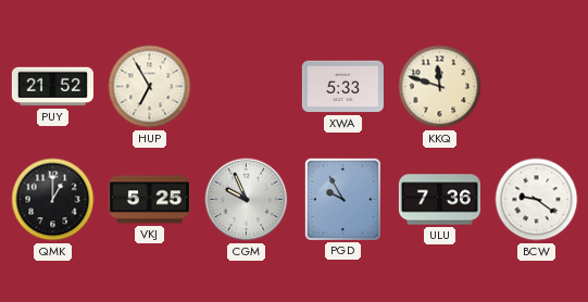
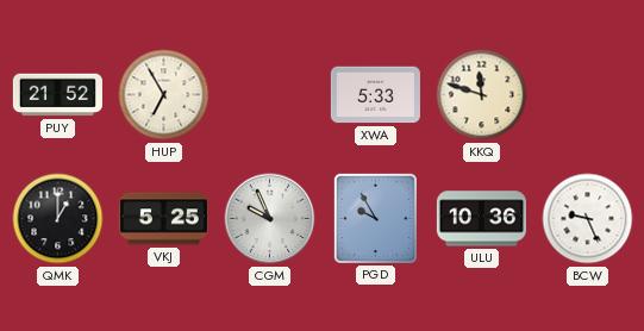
ULU: 7:36 -> 10:36 (481, 219)
BCW: 9:21 -> 9:26 (588, 219)
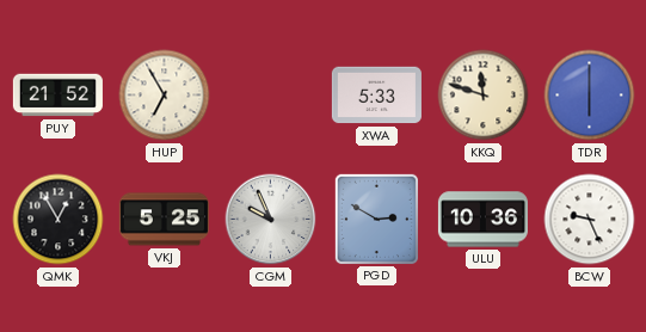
TDR: none -> 6:00 (590, 96)
QMK: 1:00 -> 12:55 (59, 220)
PGD: 9:55 -> 2:50 (376, 219)
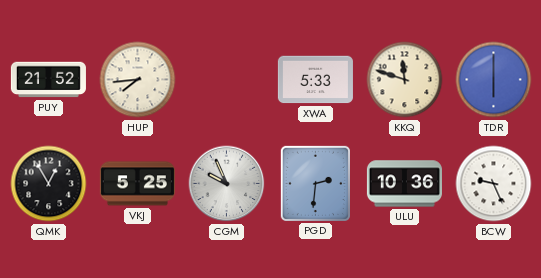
HUP: 6:55 -> 7:44 (138, 80)
PGD: 2:50 -> 2:31 (315, 183)
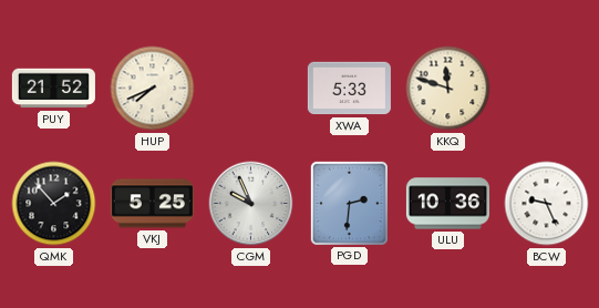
HUP: 7:44 -> 7:41 (153, 89)
TDR: 6:00 -> none (494, 80)
QMK: 12:55 -> 1:53 (54, 204)
